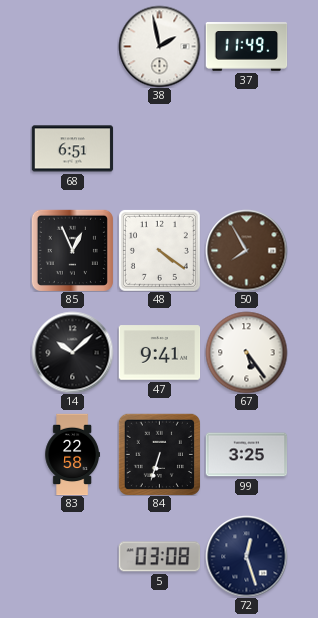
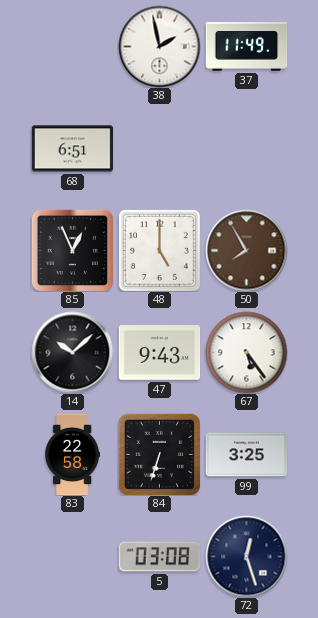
48: 4:21 -> 5:00 (159, 250)
47: 9:41 -> 9:43 (159, 353)
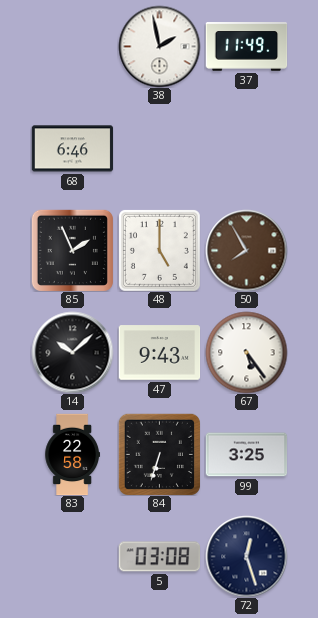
68: 6:51 -> 6:46 (72, 149)
85: 12:56 -> 1:56 (72, 250)
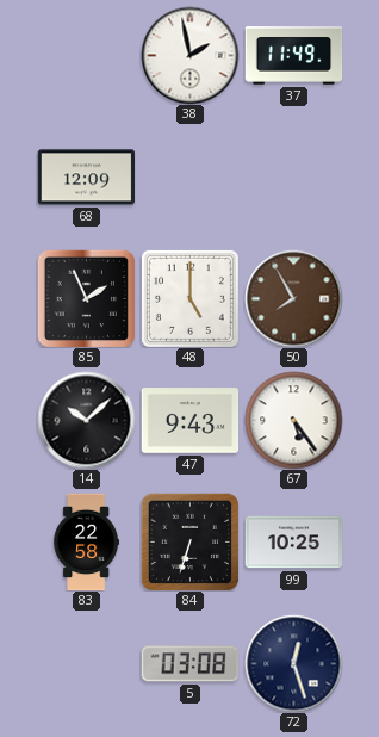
68: 6:46 -> 12:09 (86, 178)
99: 3:25 -> 10:25 (293, 543)
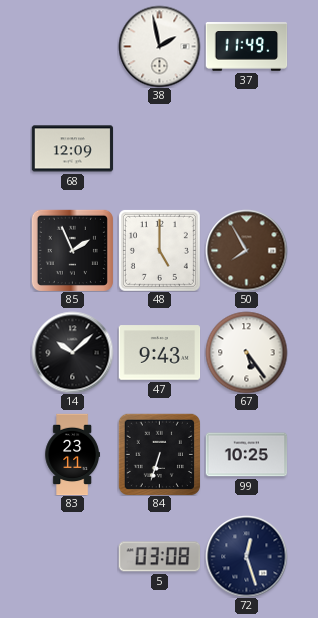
83: 22:58 -> 23:11 (73, 454)
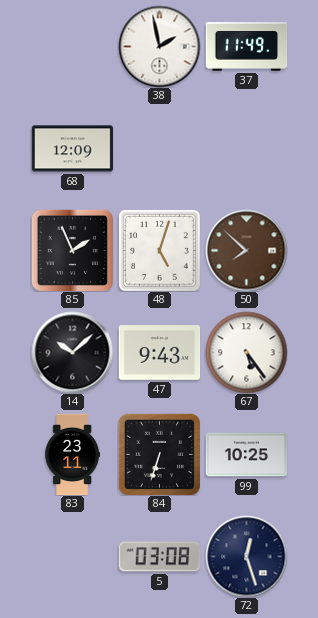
48: 5:00 -> 5:03 (159, 250)
50: 7:55 -> 7:52 (246, 250)
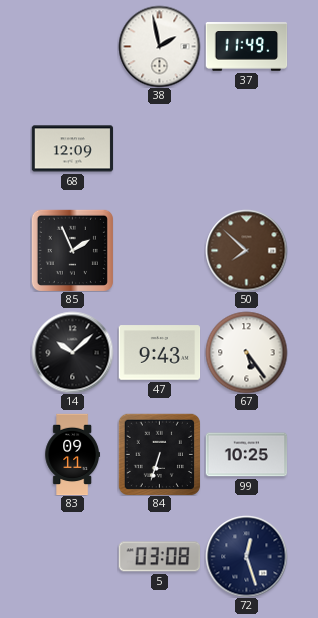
48: 5:03 -> none (159, 250)
83: 23:11 -> 09:11 (73, 454)
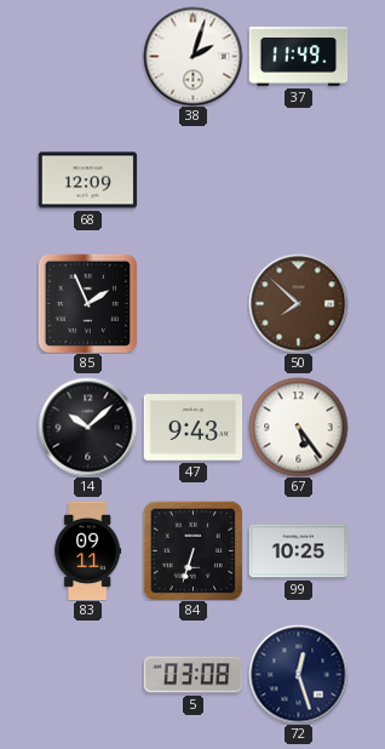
38: 1:58 -> 2:03 (192, 56)
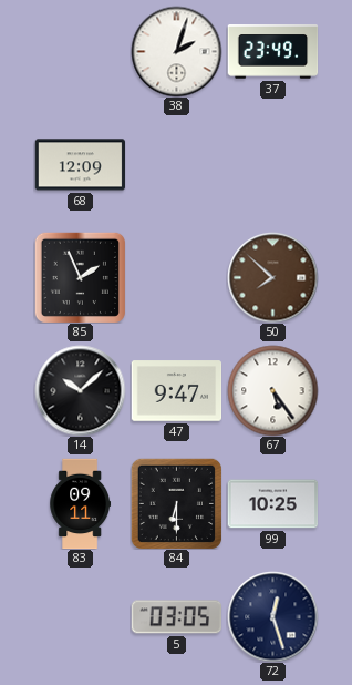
37: 11:49 -> 23:49 (272, 52)
47: 9:43 -> 9:47 (176, 391)
84: 6:33 -> 6:30 (176, 503)
5: 03:08 -> 03:05 (176, 617)
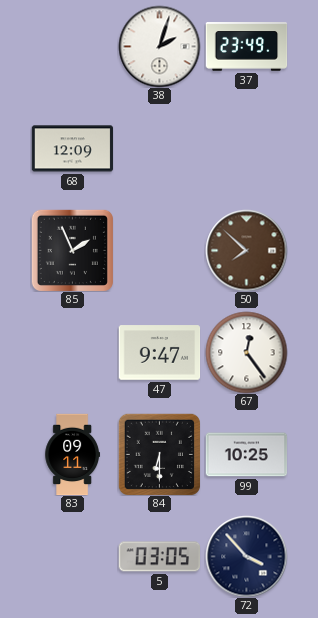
14: 10:08 -> none (80, 390)
67: 5:24 -> 12:24 (246, 352)
72: 12:27 -> 3:53 (246, 556)
